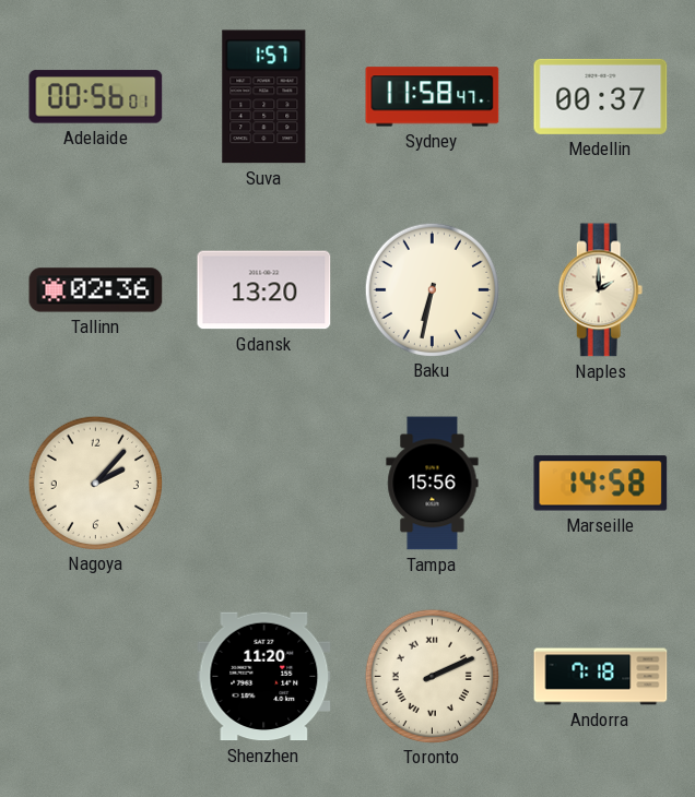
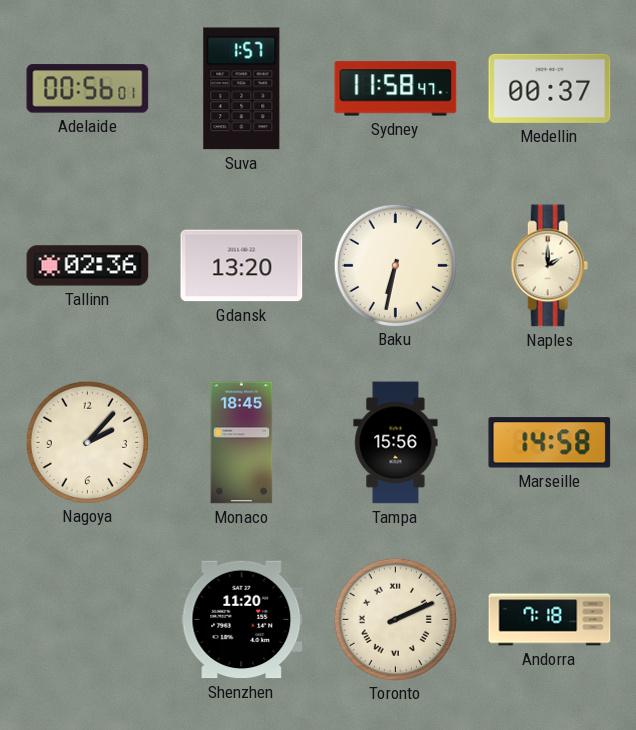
Monaco: none -> 18:45 (242, 443)
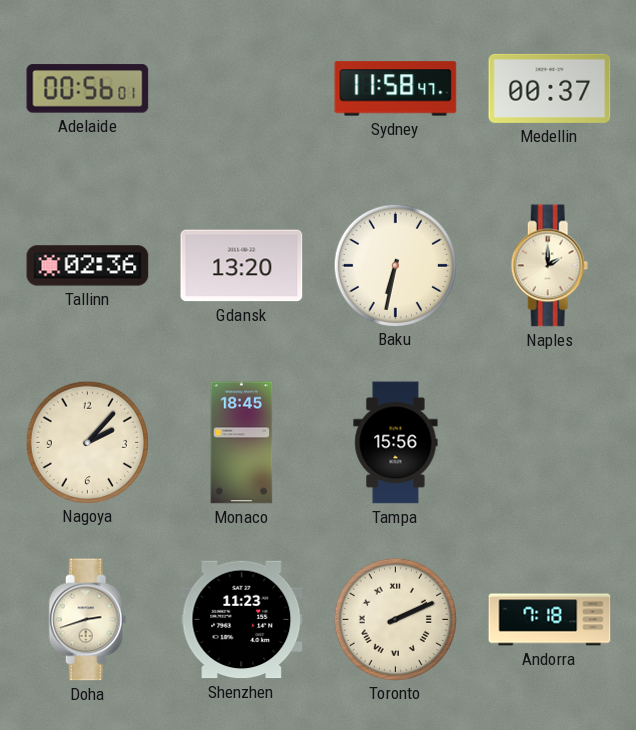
Suva: 1:57 -> none (242, 89)
Marseille: 14:58 -> none (550, 443)
Doha: none -> 2:42 (88, 620)
Shenzhen: 11:20 -> 11:23 (242, 620)
